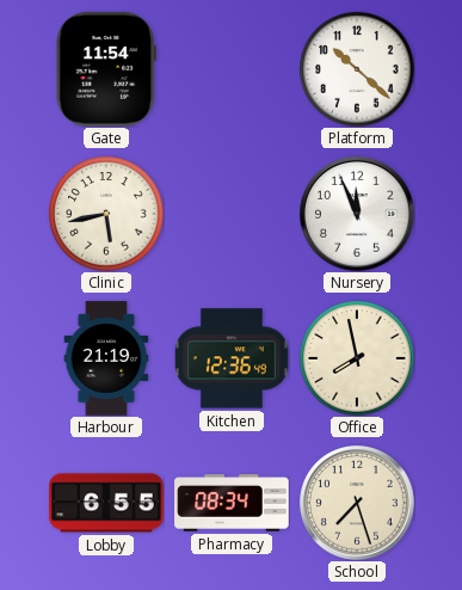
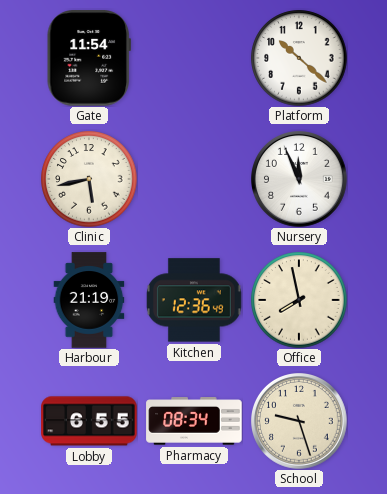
School: 7:27 -> 9:27 (300, 422)
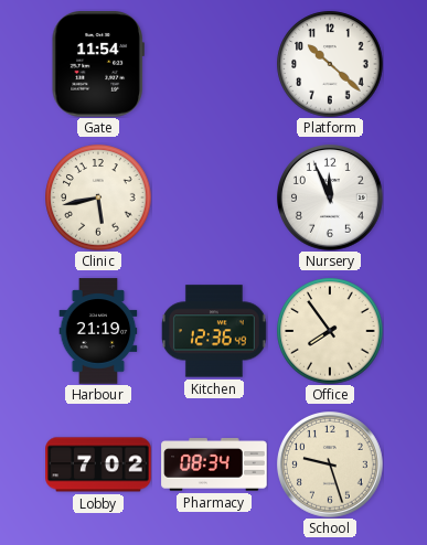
Office: 7:58 -> 7:54 (330, 331)
Lobby: 6:55 -> 7:02 (98, 464)
